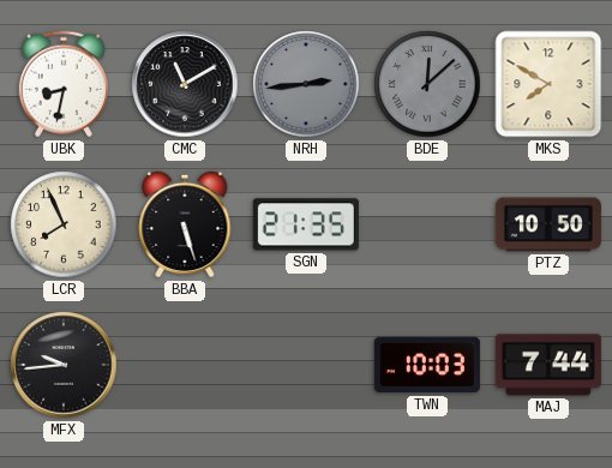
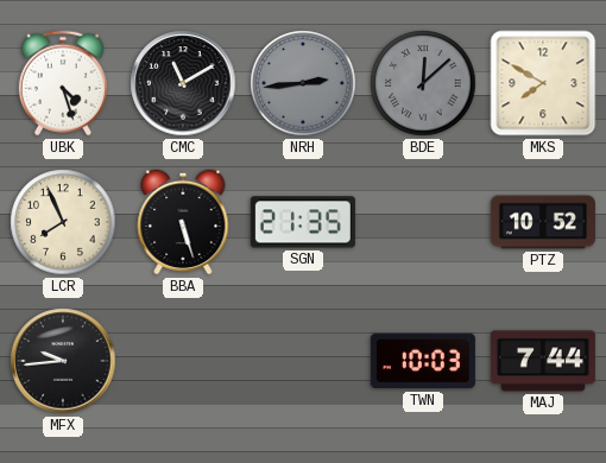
UBK: 8:32 -> 4:27 (63, 83)
PTZ: 10:50 -> 10:52 (543, 222)
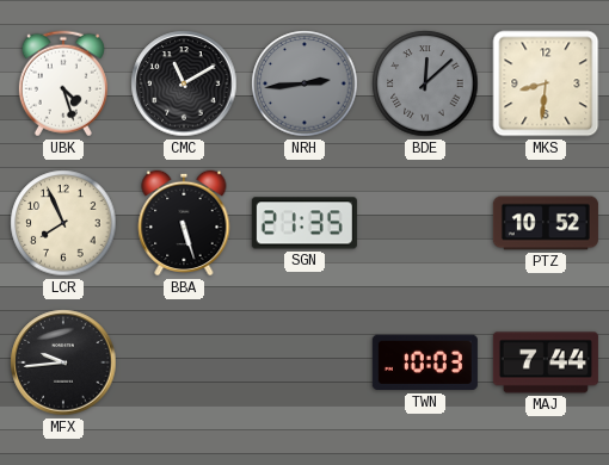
MKS: 7:50 -> 8:31 (546, 83)
